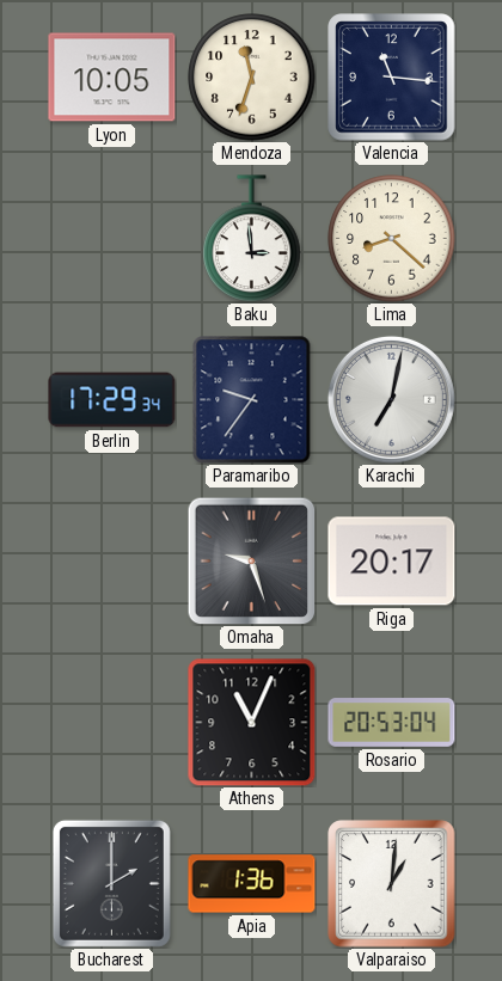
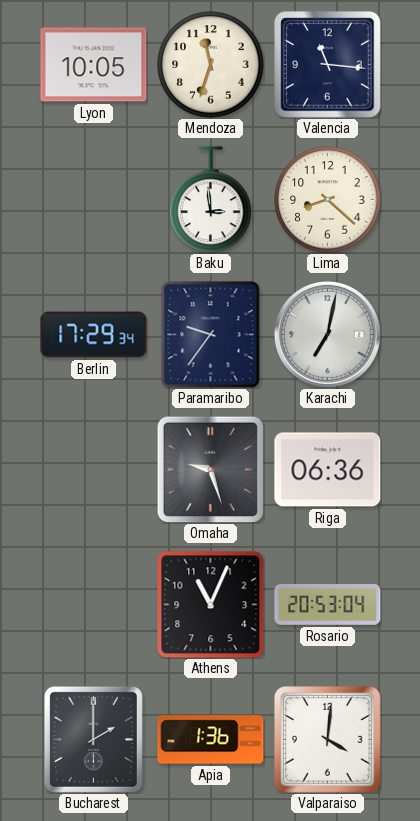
Riga: 20:17 -> 06:36 (328, 470)
Valparaiso: 1:01 -> 4:01 (328, 740)
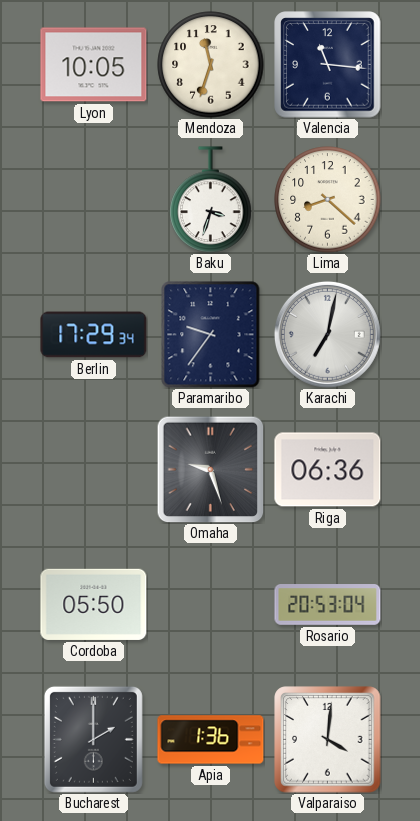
Baku: 2:59 -> 3:33 (211, 200)
Cordoba: none -> 05:50 (94, 604)
Athens: 11:04 -> none (211, 605)
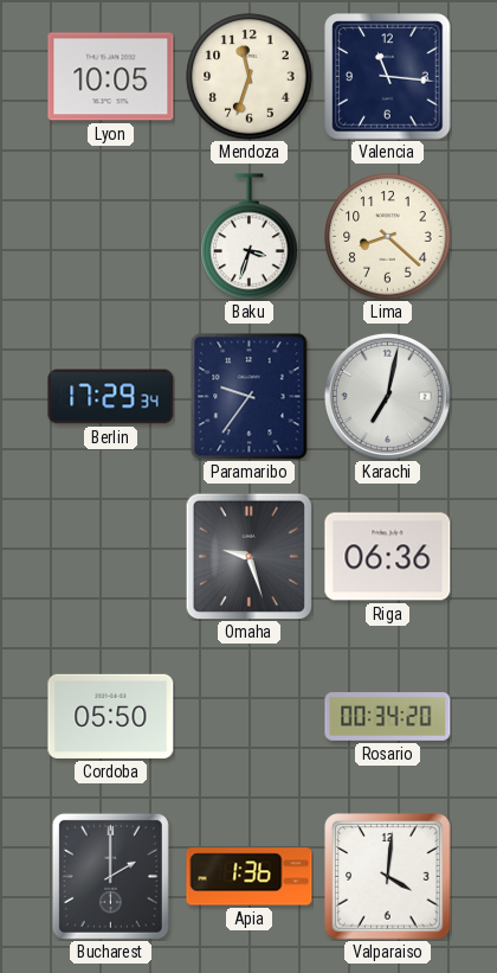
Rosario: 20:53 -> 00:34 (388, 717)
